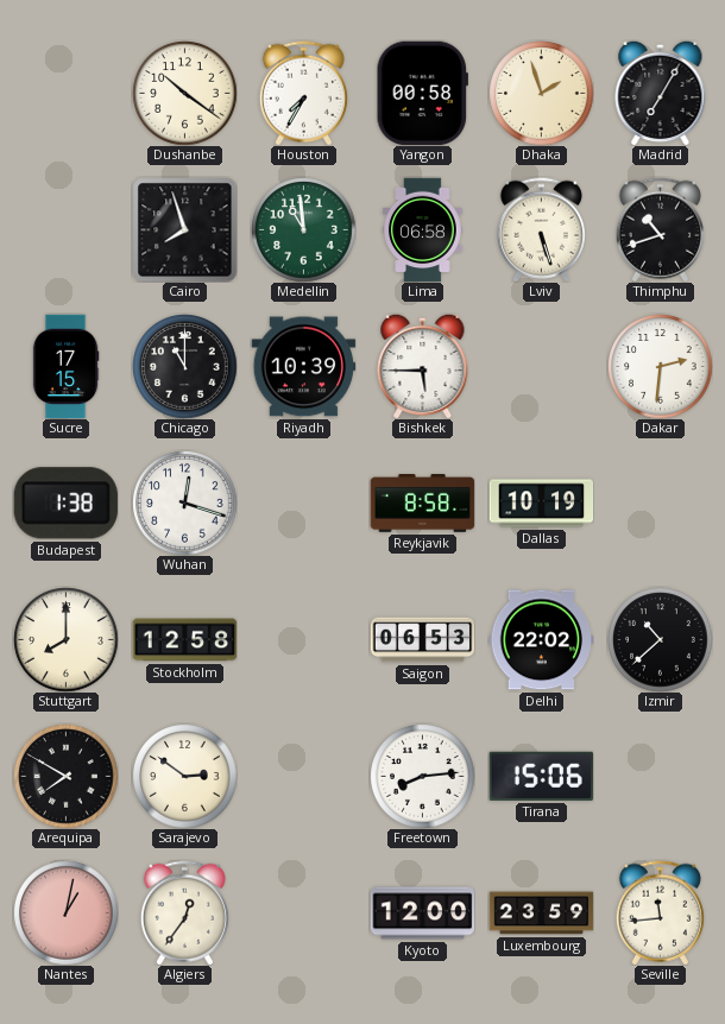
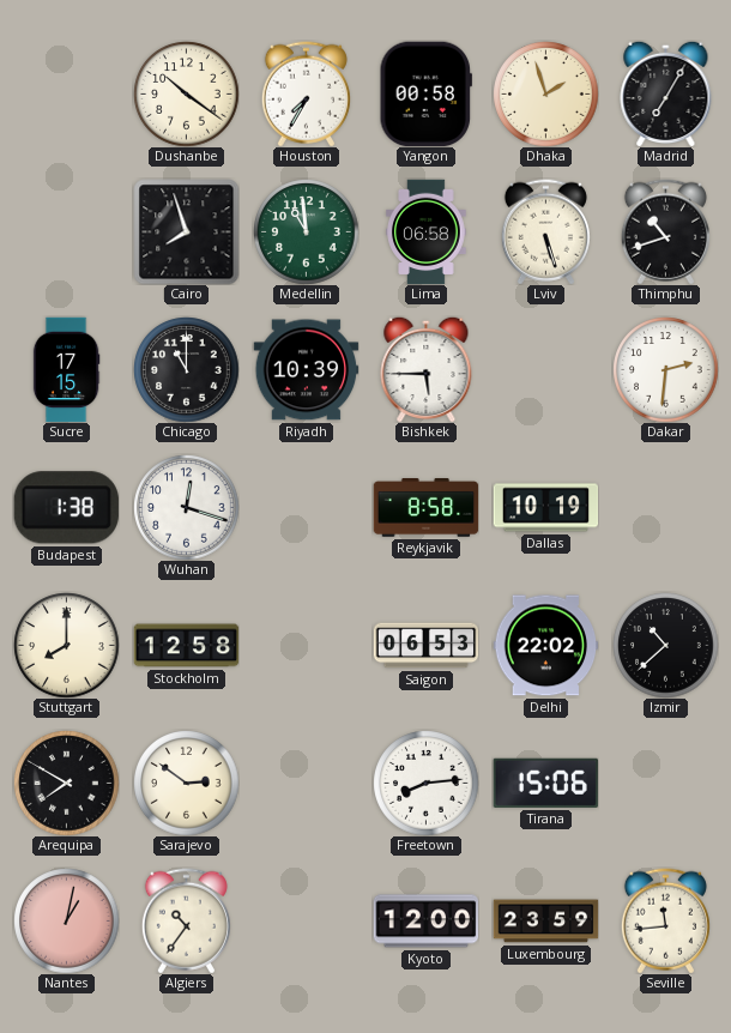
Algiers: 12:36 -> 10:36 (186, 920)
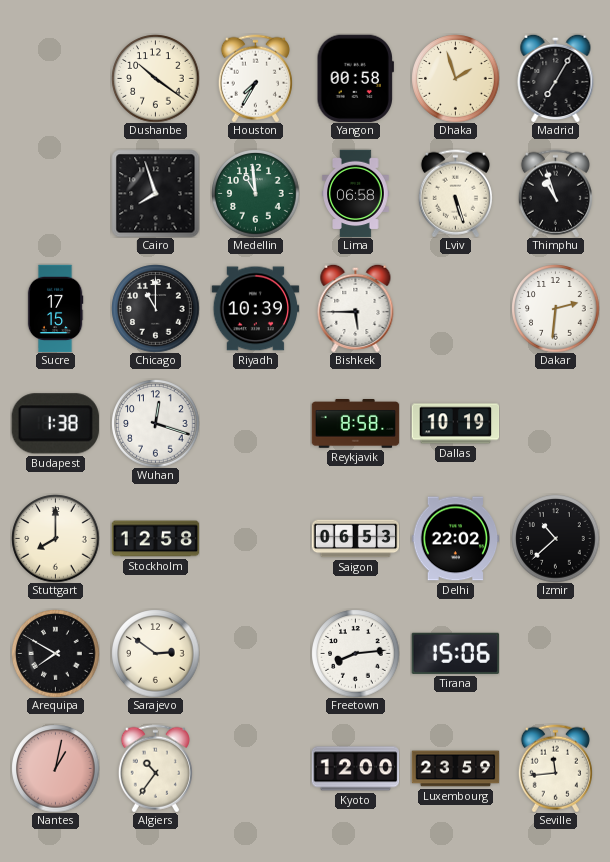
Thimphu: 10:42 -> 10:57 (555, 193)
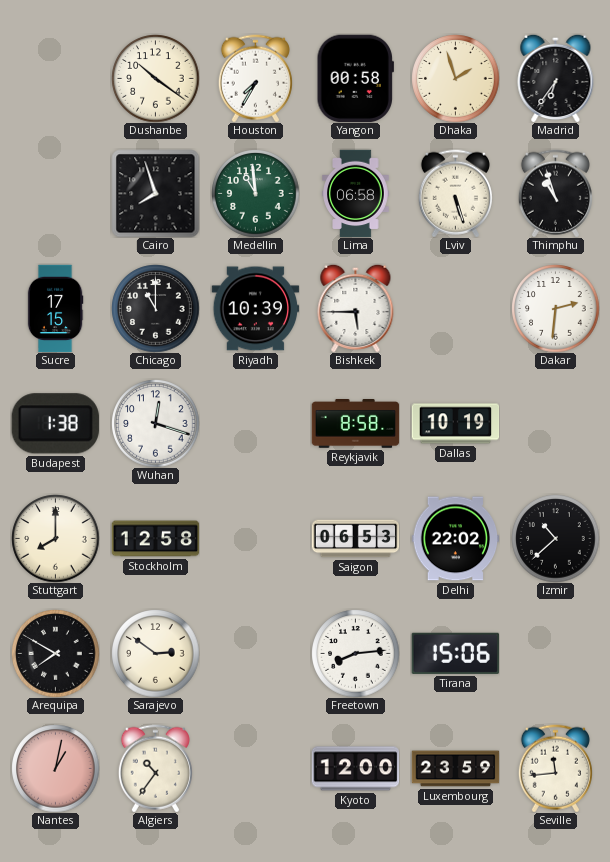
Madrid: 7:05 -> 6:36 (556, 78)
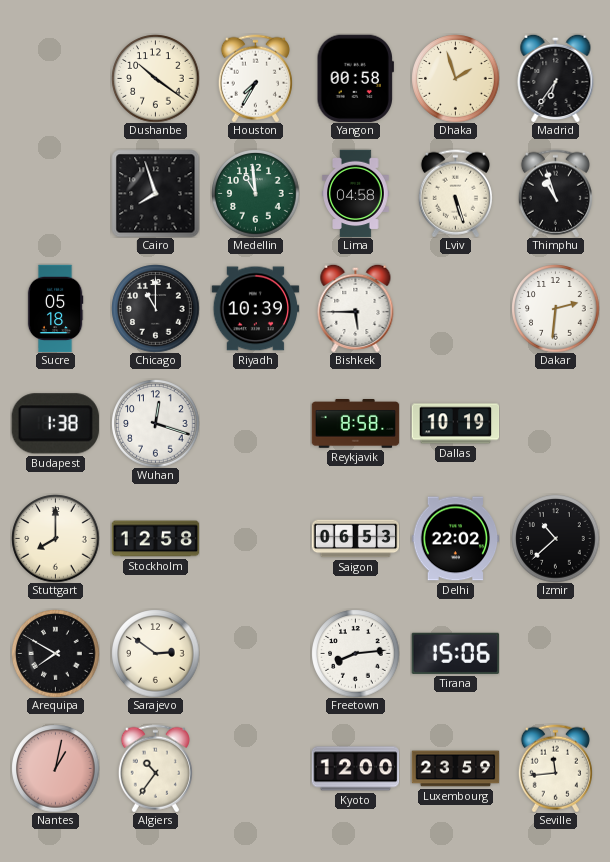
Lima: 06:58 -> 04:58 (356, 193)
Sucre: 17:15 -> 05:18 (55, 308)
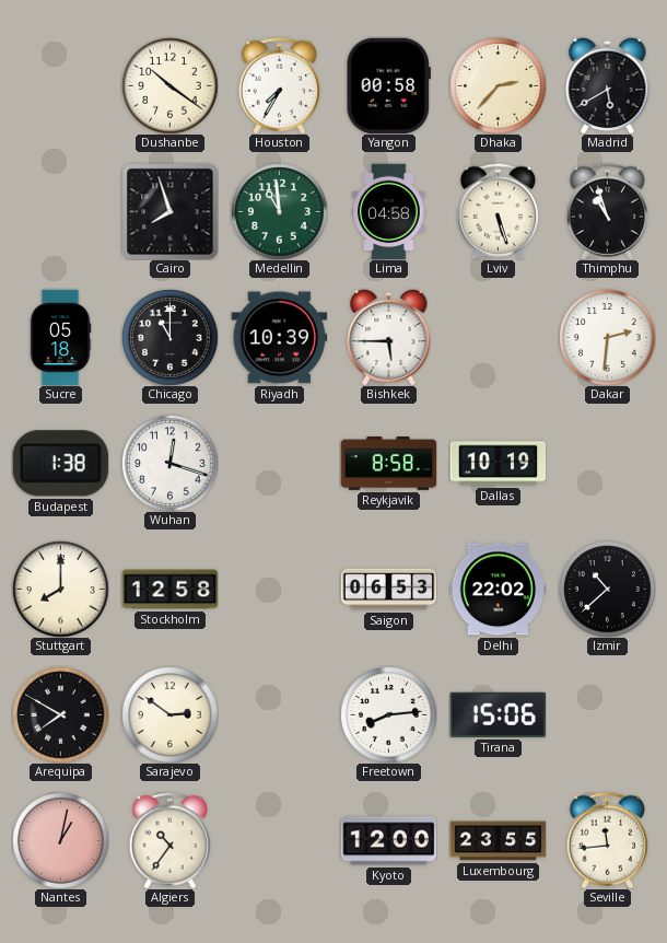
Dhaka: 1:57 -> 2:37 (498, 85)
Madrid: 6:36 -> 5:40 (608, 85)
Luxembourg: 23:59 -> 23:55 (498, 841)
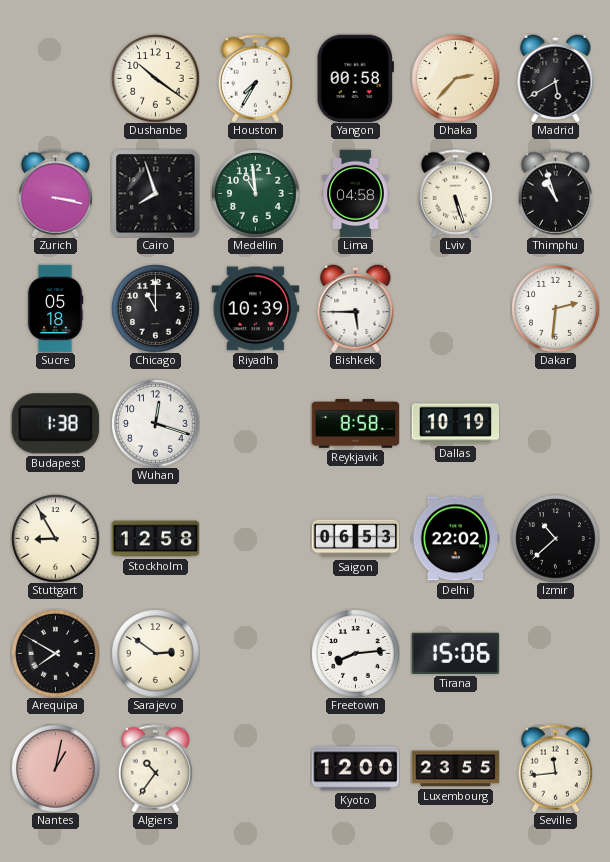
Zurich: none -> 3:17 (55, 193)
Stuttgart: 8:00 -> 8:55 (55, 538)
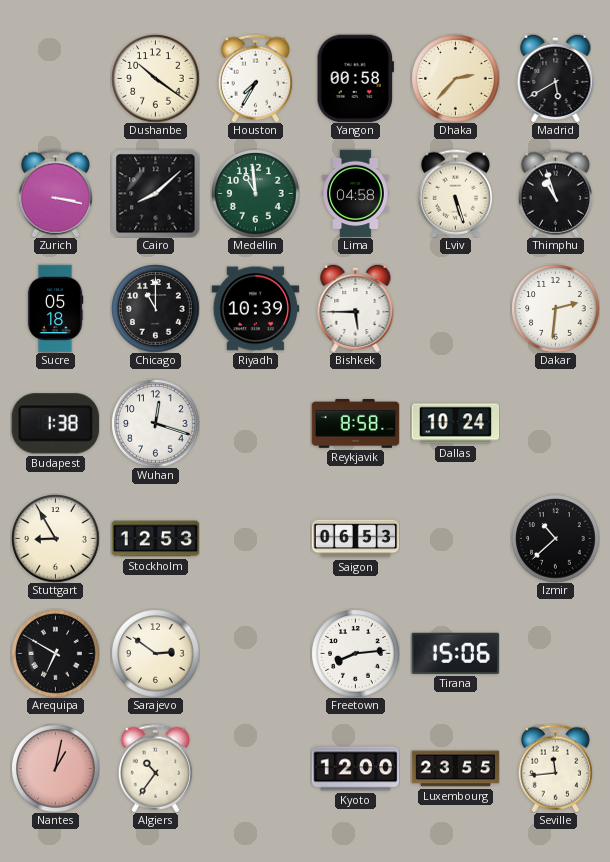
Cairo: 7:57 -> 8:08 (155, 193)
Dallas: 10:19 -> 10:24 (455, 424)
Stockholm: 12:58 -> 12:53 (155, 539)
Delhi: 22:02 -> none (455, 539)
Arequipa: 7:50 -> 6:50 (55, 653)
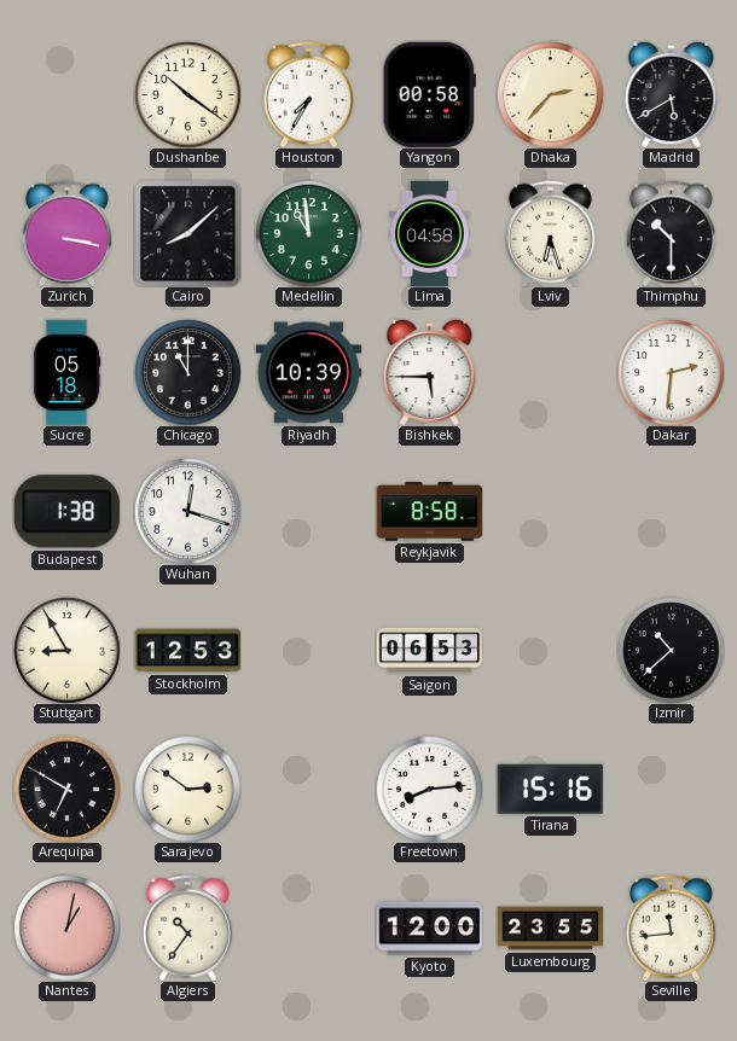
Lviv: 5:27 -> 6:27 (550, 233)
Thimphu: 10:57 -> 10:30 (671, 233)
Dallas: 10:24 -> none (455, 424)
Tirana: 15:06 -> 15:16 (550, 789)
